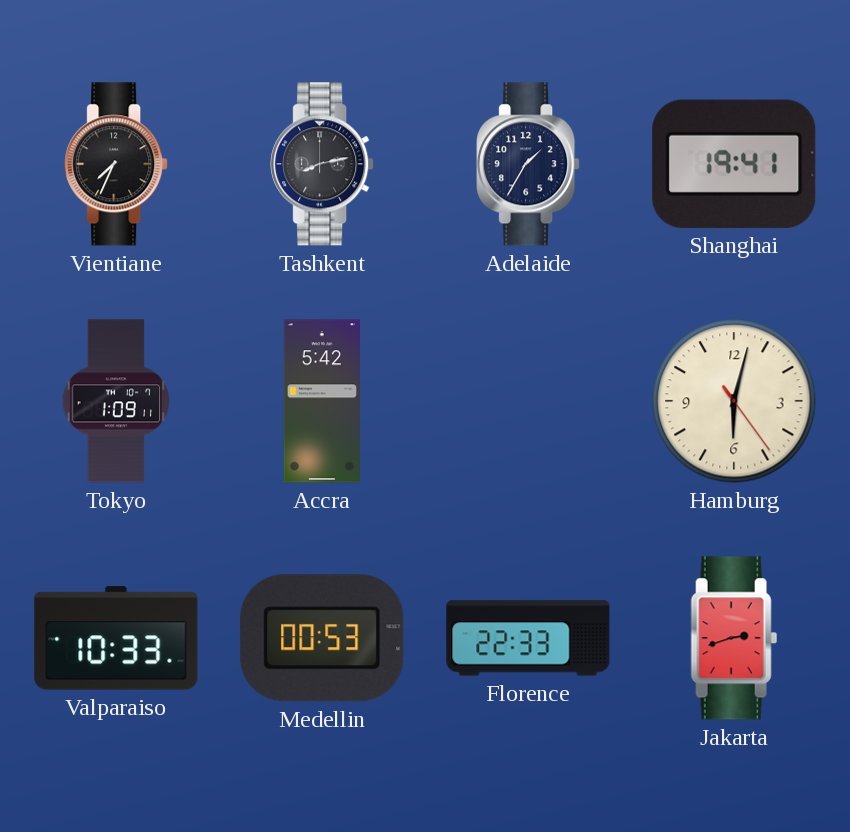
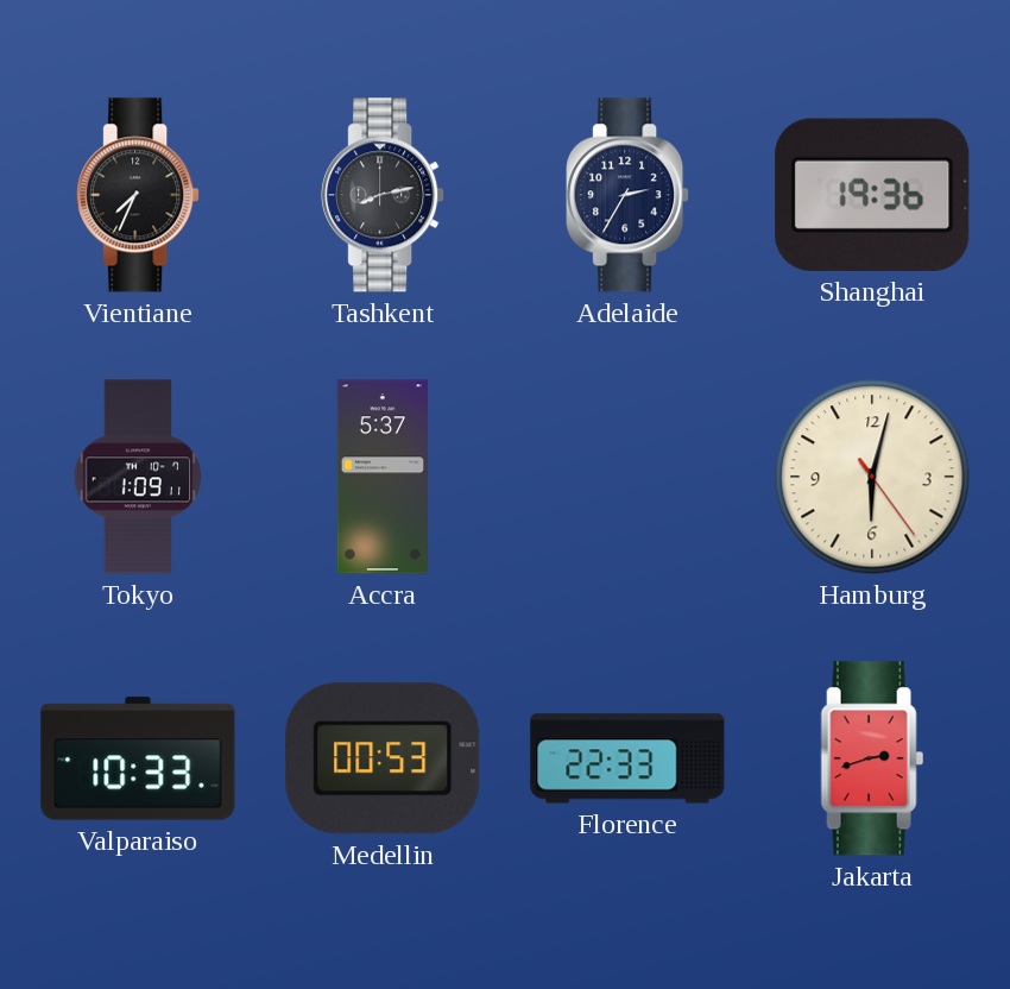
Adelaide: 1:35 -> 2:35 (627, 195)
Shanghai: 19:41 -> 19:36 (872, 195)
Accra: 5:42 -> 5:37 (381, 477)
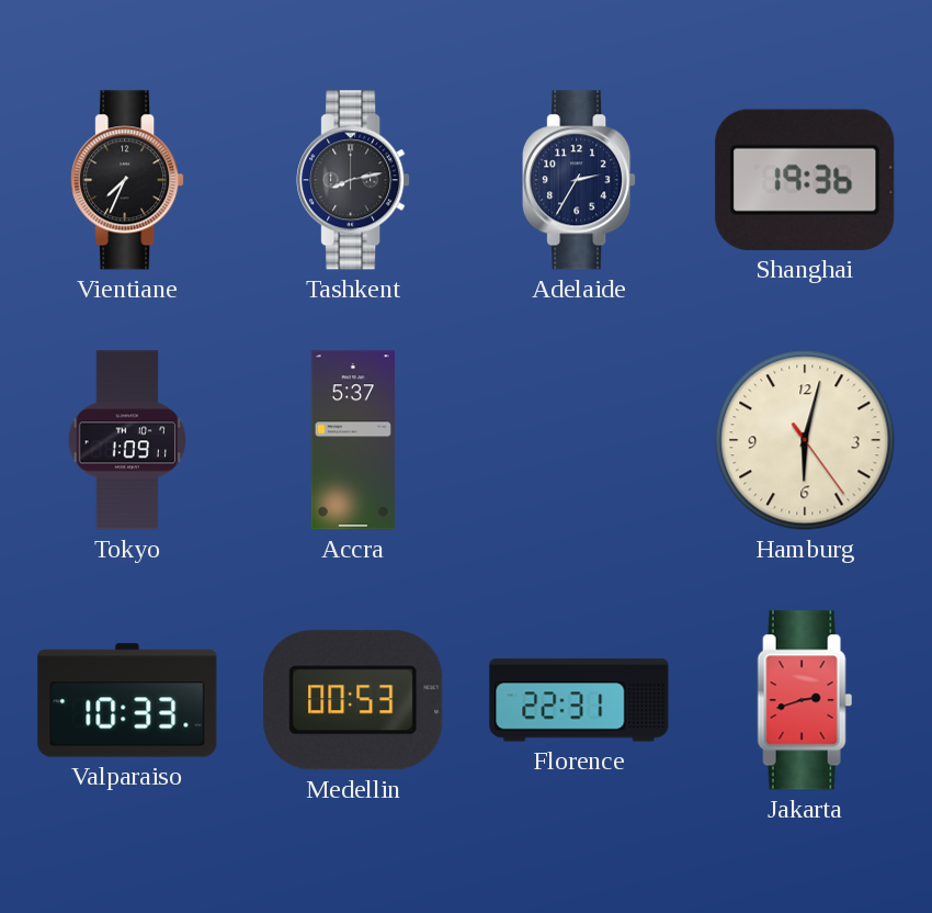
Florence: 22:33 -> 22:31 (579, 700)
